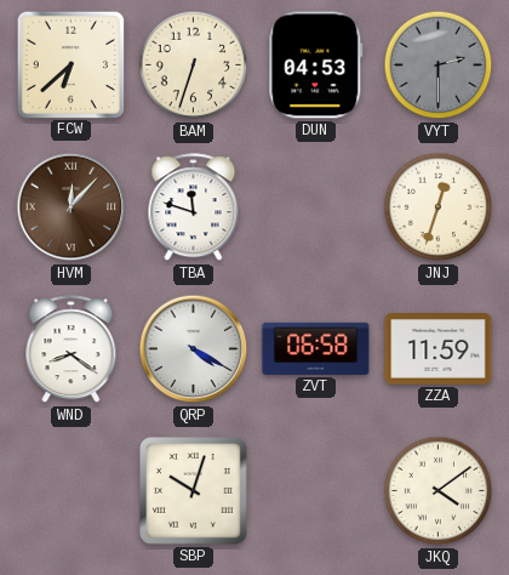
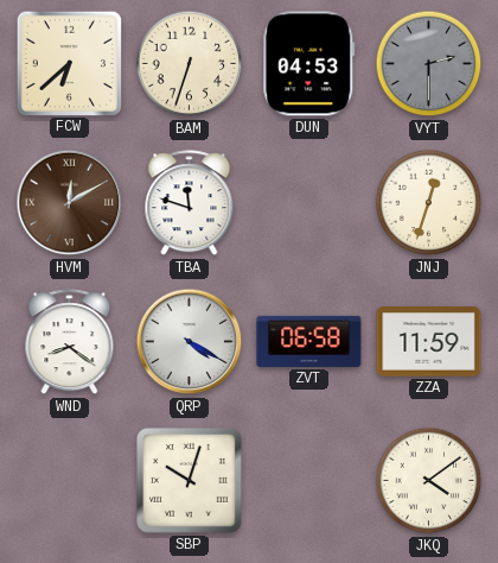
HVM: 12:07 -> 12:10 (70, 203)
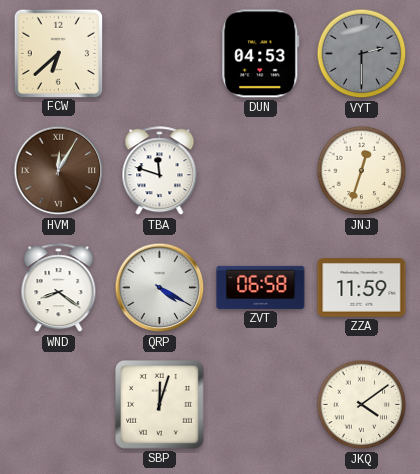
BAM: 6:33 -> none (190, 64)
HVM: 12:10 -> 12:05 (59, 171)
SBP: 10:03 -> 12:03 (160, 405)
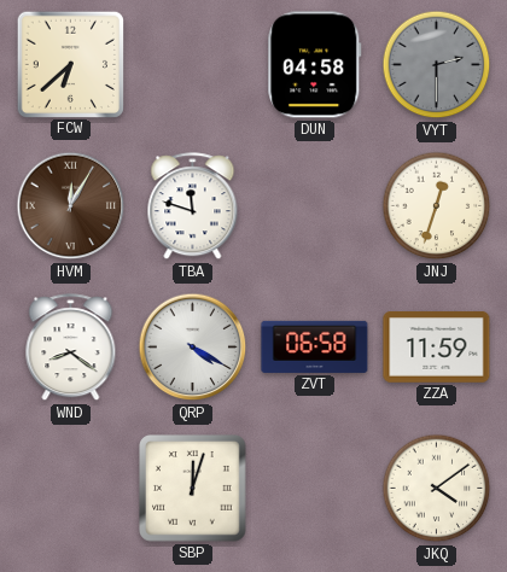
DUN: 04:53 -> 04:58 (315, 65)
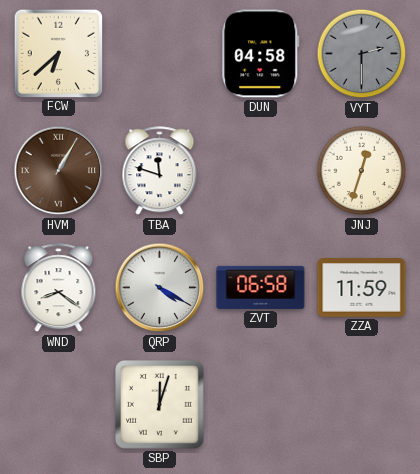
HVM: 12:05 -> 1:05 (59, 171)
JKQ: 4:09 -> none (437, 489)
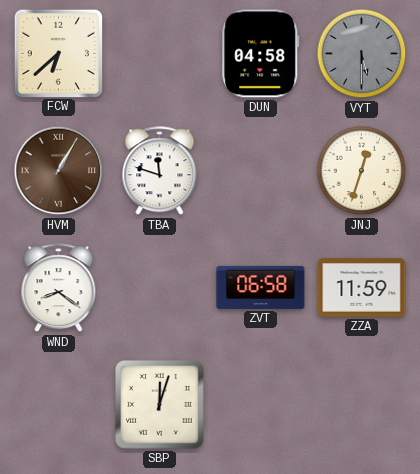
VYT: 2:30 -> 5:30 (362, 54)
QRP: 4:20 -> none (160, 288)
